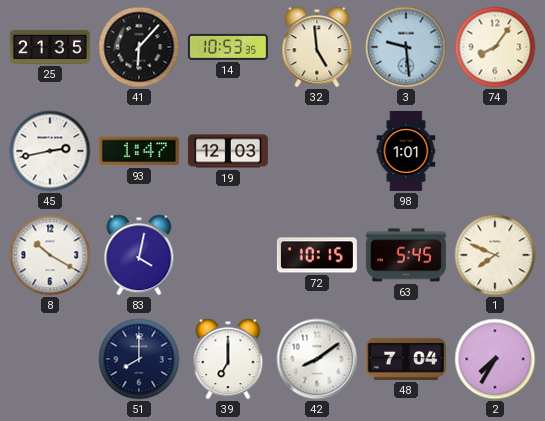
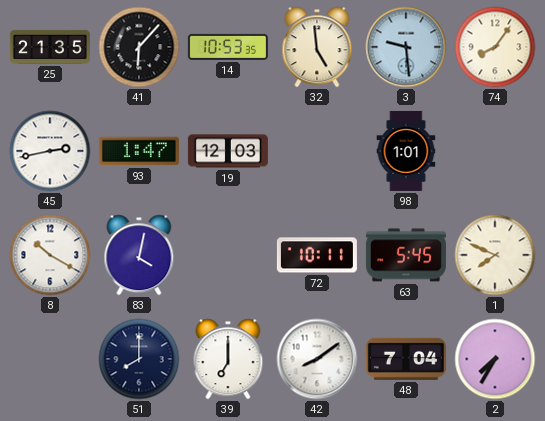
72: 10:15 -> 10:11 (317, 255)
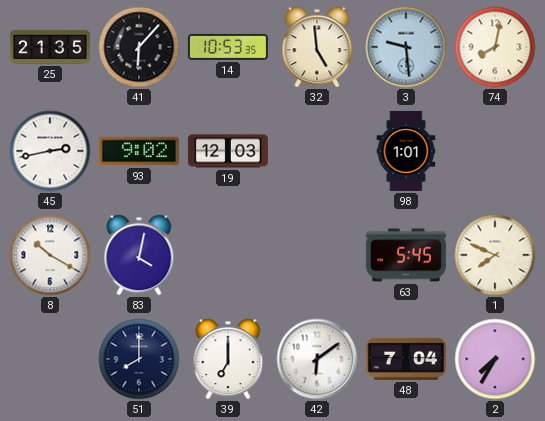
74: 8:06 -> 8:02 (495, 47)
93: 1:47 -> 9:02 (139, 151)
72: 10:11 -> none (317, 255)
42: 8:09 -> 6:09 (317, 359)
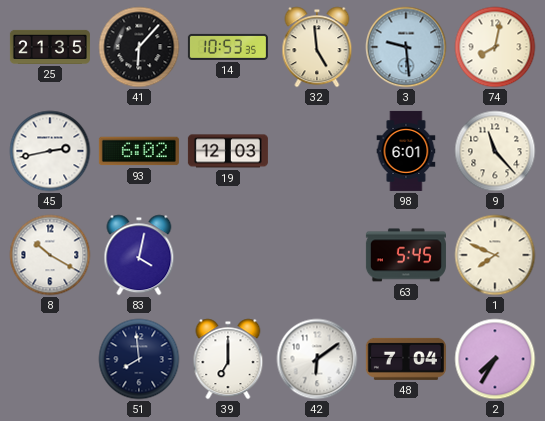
93: 9:02 -> 6:02 (139, 151)
98: 1:01 -> 6:01 (406, 151)
9: none -> 11:23 (495, 151)
51: 8:00 -> 7:59 (139, 359)
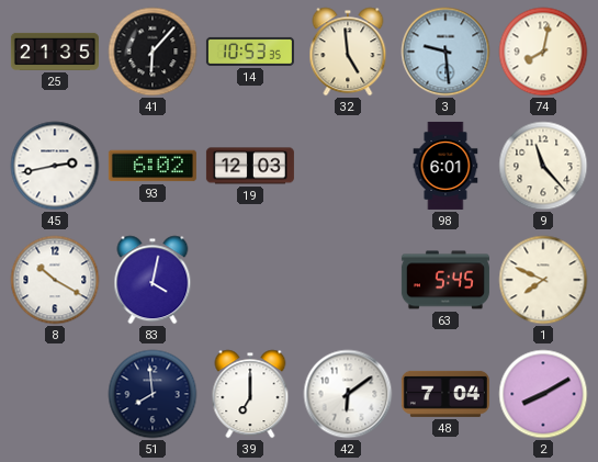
2: 7:35 -> 8:10 (543, 394)
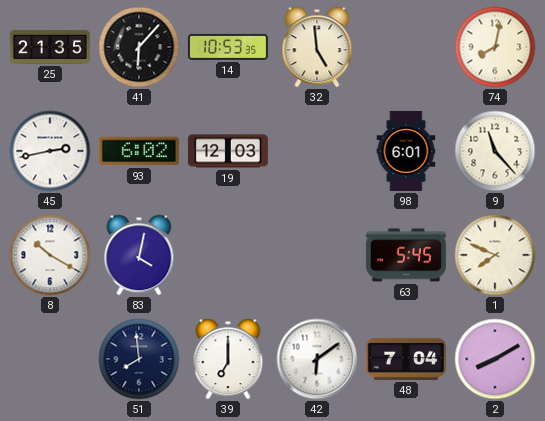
3: 9:29 -> none (445, 52)
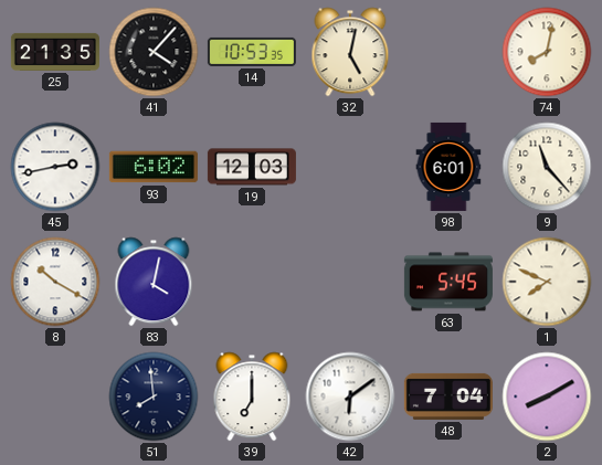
41: 6:07 -> 4:07 (154, 52)
32: 4:59 -> 5:02 (350, 52)
